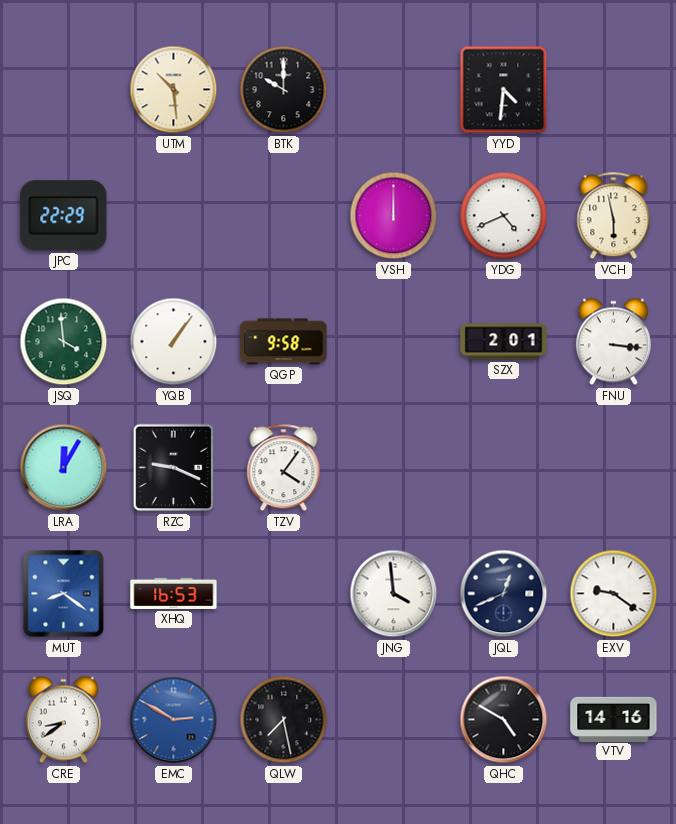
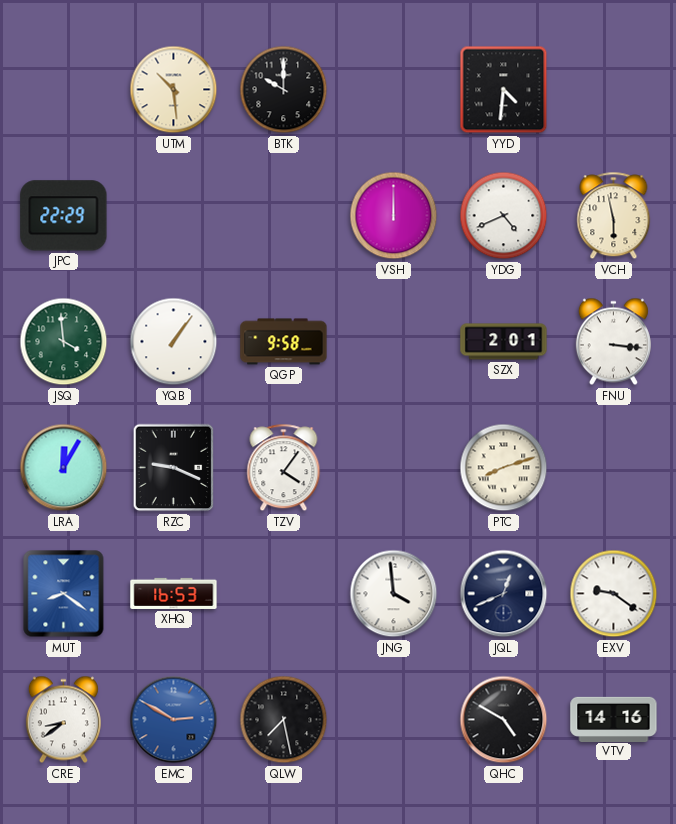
PTC: none -> 8:12 (504, 468)
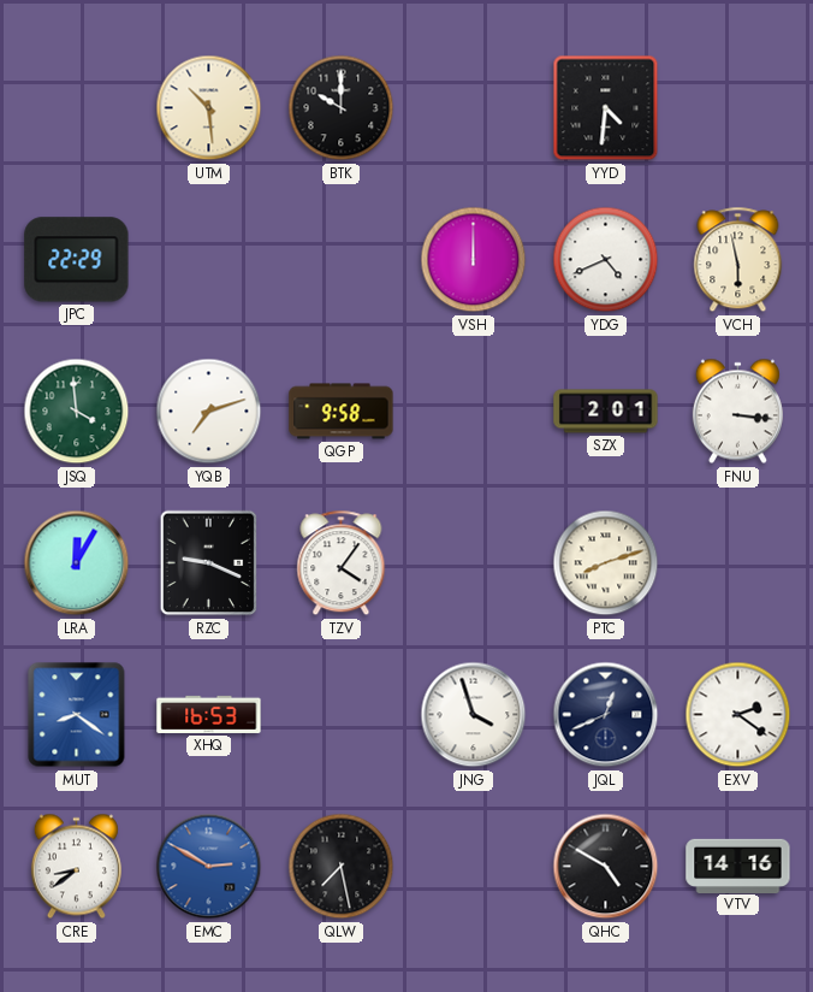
YQB: 1:06 -> 7:12 (209, 412)
JNG: 3:59 -> 3:57 (474, 715)
EXV: 9:21 -> 2:21 (738, 715)
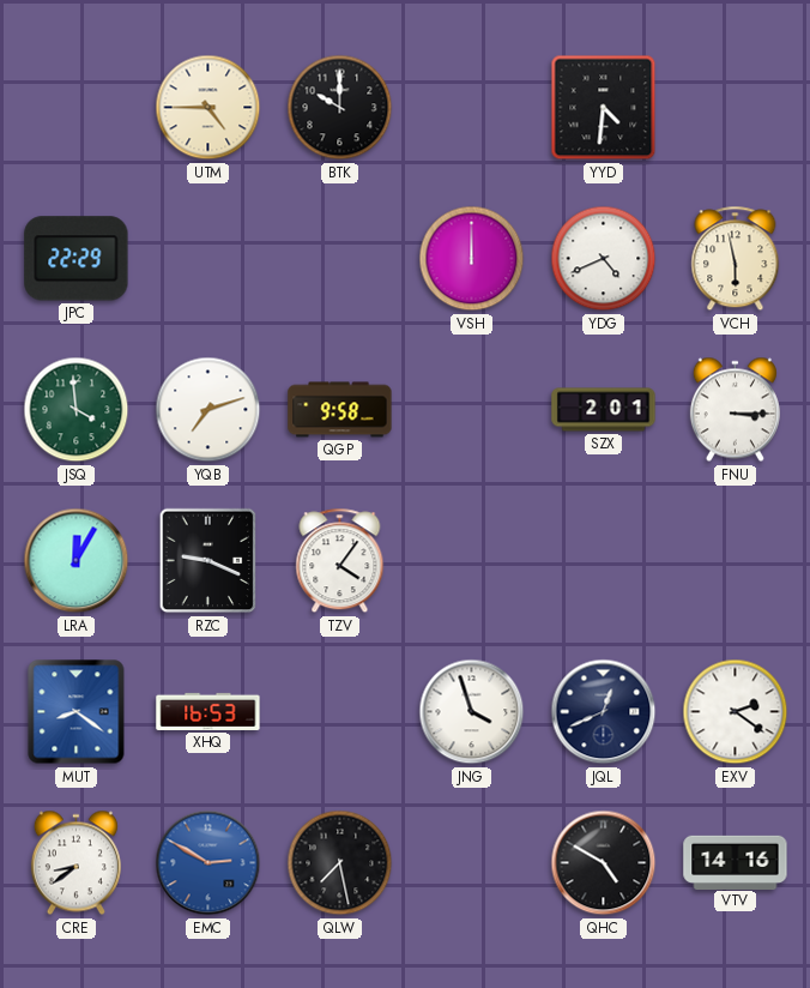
UTM: 10:29 -> 4:45 (208, 108)
FNU: 3:16 -> 3:15 (735, 410)
PTC: 8:12 -> none (606, 563)
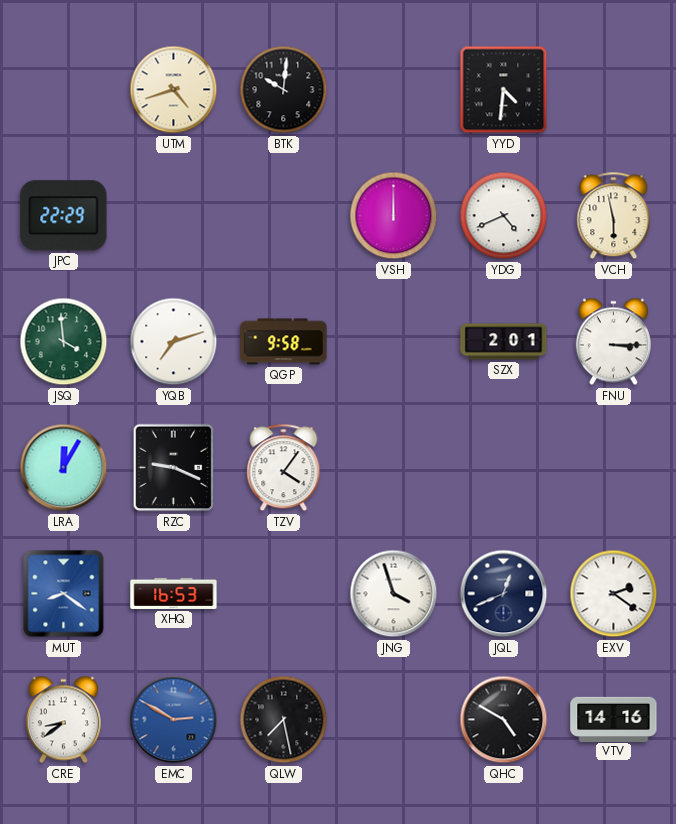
UTM: 4:45 -> 4:42 (174, 90)
BTK: 10:00 -> 10:01 (284, 90)
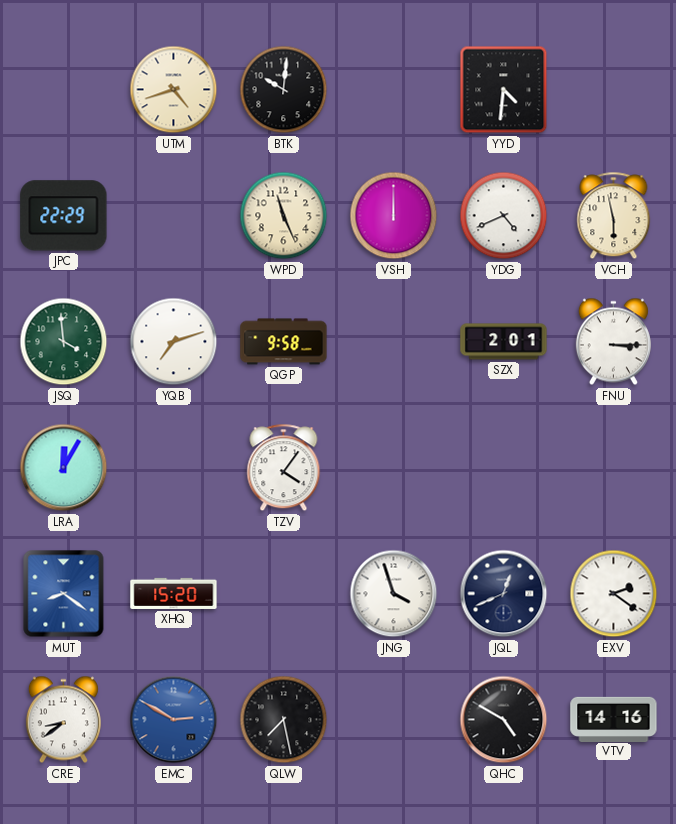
WPD: none -> 11:26 (284, 216)
RZC: 9:19 -> none (174, 468)
XHQ: 16:53 -> 15:20 (174, 593)
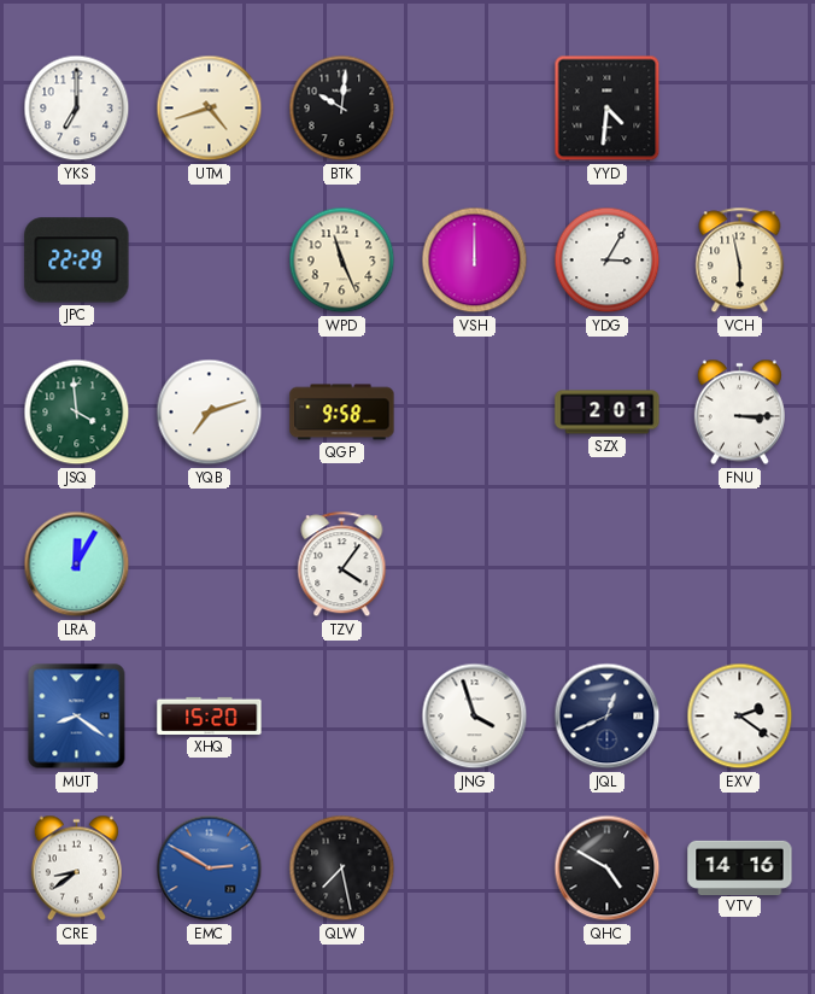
YKS: none -> 7:00 (77, 109)
YDG: 4:41 -> 3:05 (608, 261)
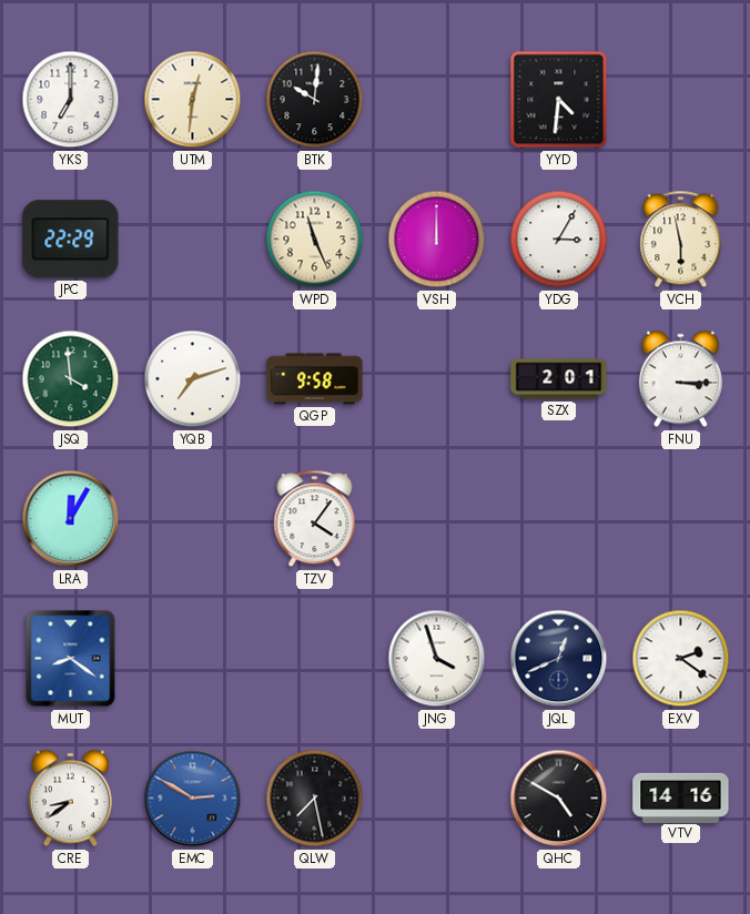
UTM: 4:42 -> 12:31 (193, 100)
XHQ: 15:20 -> none (210, 715)
